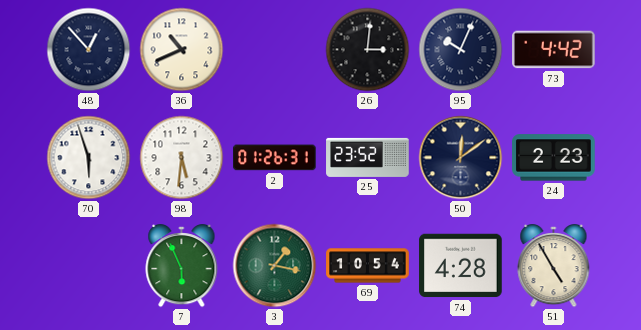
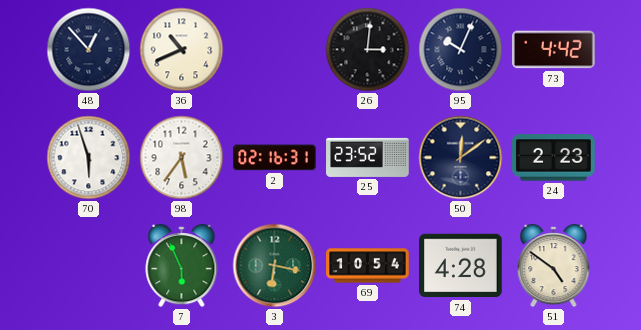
98: 5:31 -> 5:36 (182, 158)
2: 01:26 -> 02:16 (275, 158)
3: 1:17 -> 6:17 (275, 266)
51: 4:55 -> 4:51 (554, 267)
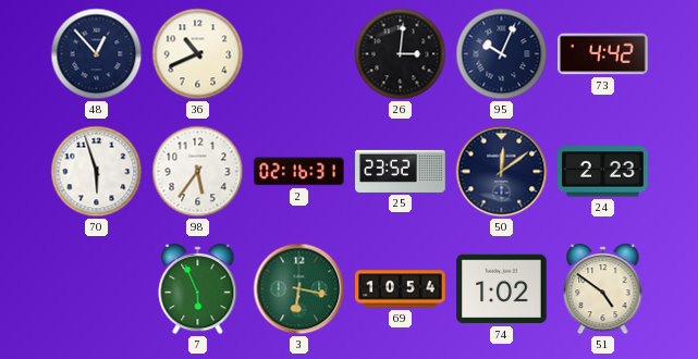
74: 4:28 -> 1:02 (502, 289)
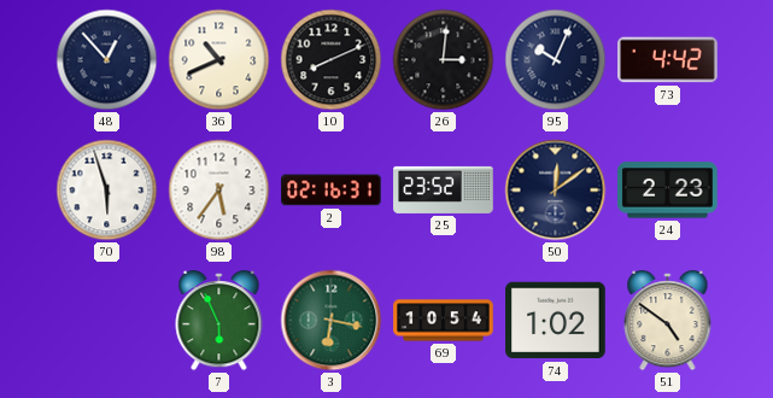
10: none -> 8:11 (332, 60)
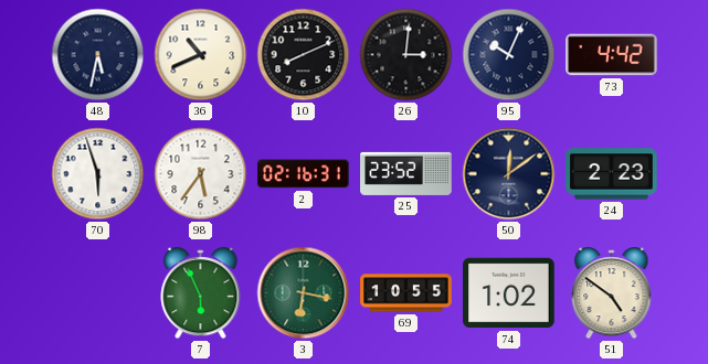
48: 12:53 -> 5:32 (98, 55)
69: 10:54 -> 10:55 (406, 293)
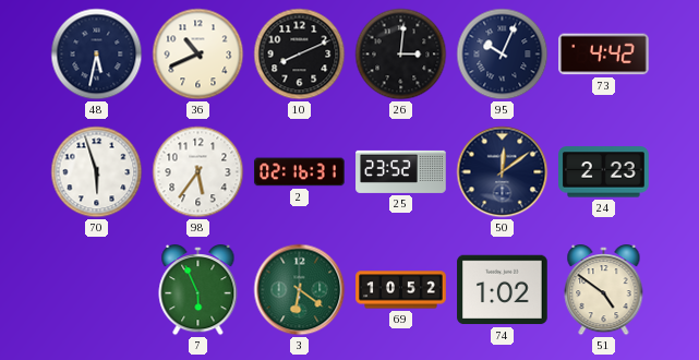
3: 6:17 -> 6:21 (300, 290)
69: 10:55 -> 10:52 (401, 290)
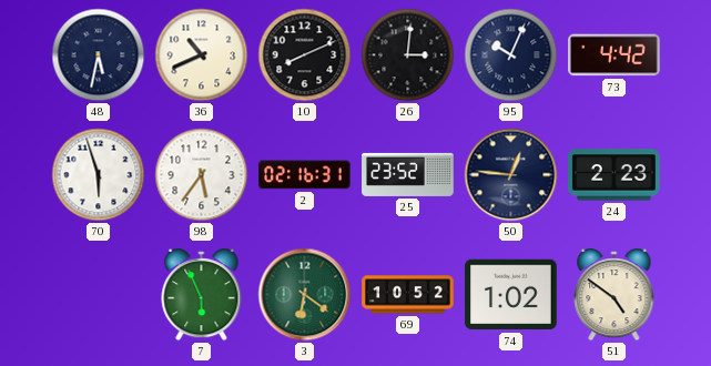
50: 12:09 -> 12:46 (511, 175)
